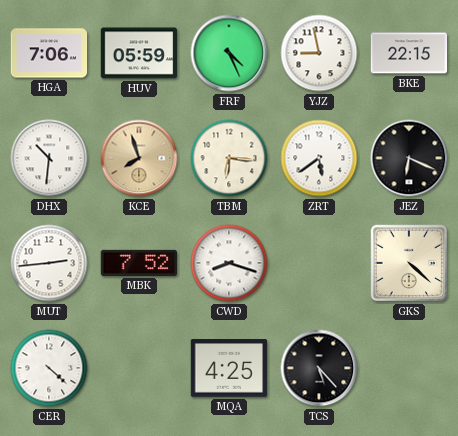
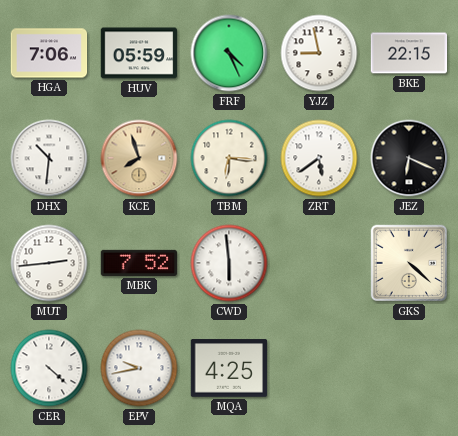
CWD: 8:18 -> 5:59 (229, 263)
EPV: none -> 9:43 (139, 368)
TCS: 5:23 -> none (319, 368)
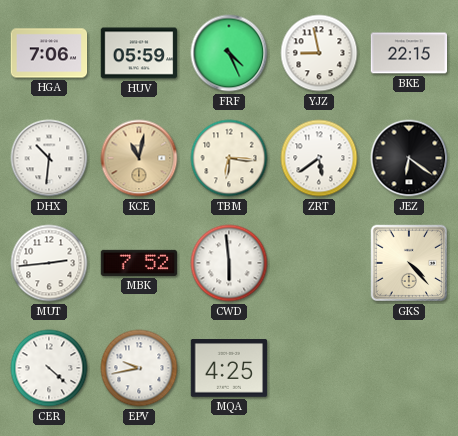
KCE: 7:57 -> 11:02 (139, 158)
JEZ: 6:19 -> 6:21 (409, 158)
GKS: 4:22 -> 4:23 (409, 263)
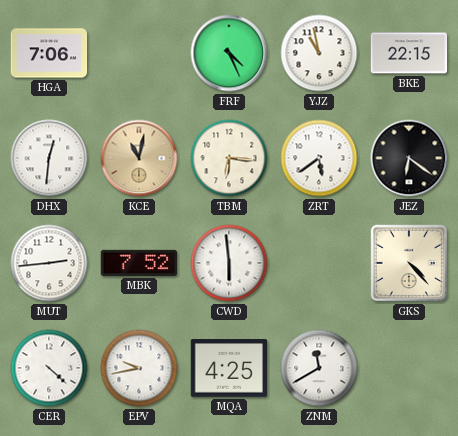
HUV: 05:59 -> none (139, 53)
YJZ: 8:58 -> 10:58 (319, 53)
DHX: 10:31 -> 12:31 (49, 158)
ZNM: none -> 11:40 (319, 368)
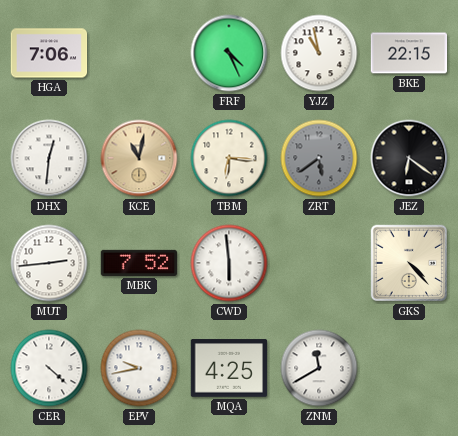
ZRT dial: white -> grey (319, 158)
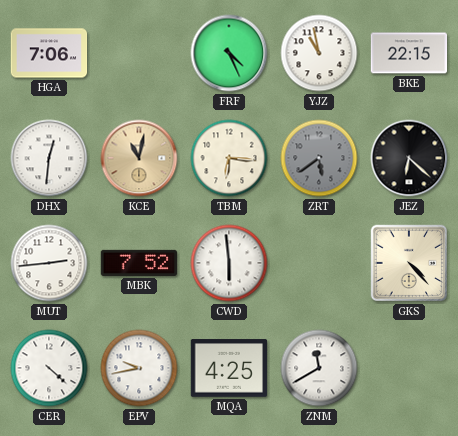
JEZ: 6:21 -> 6:22 (409, 158)
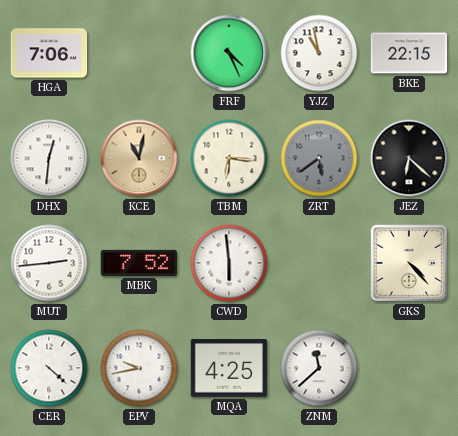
ZNM: 11:40 -> 11:38 (319, 368)
